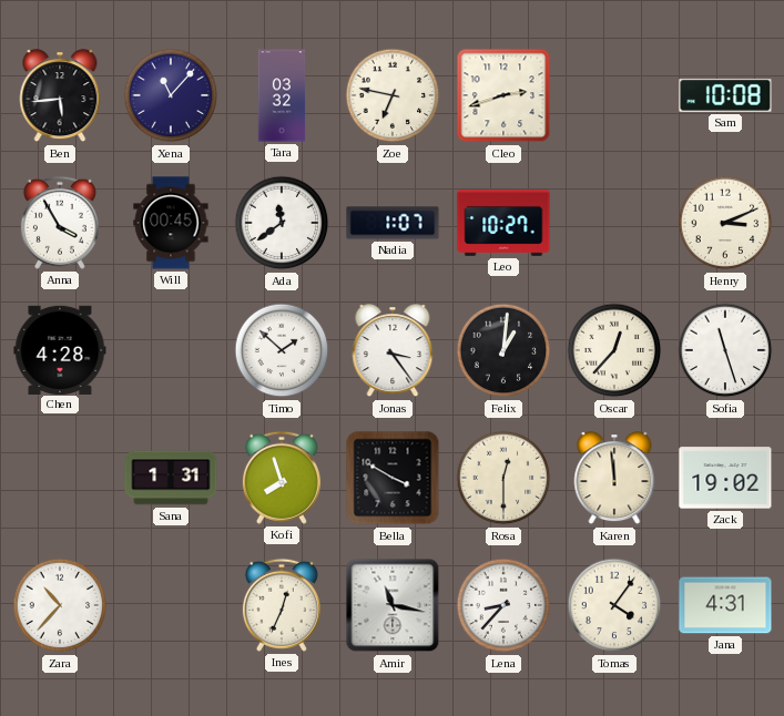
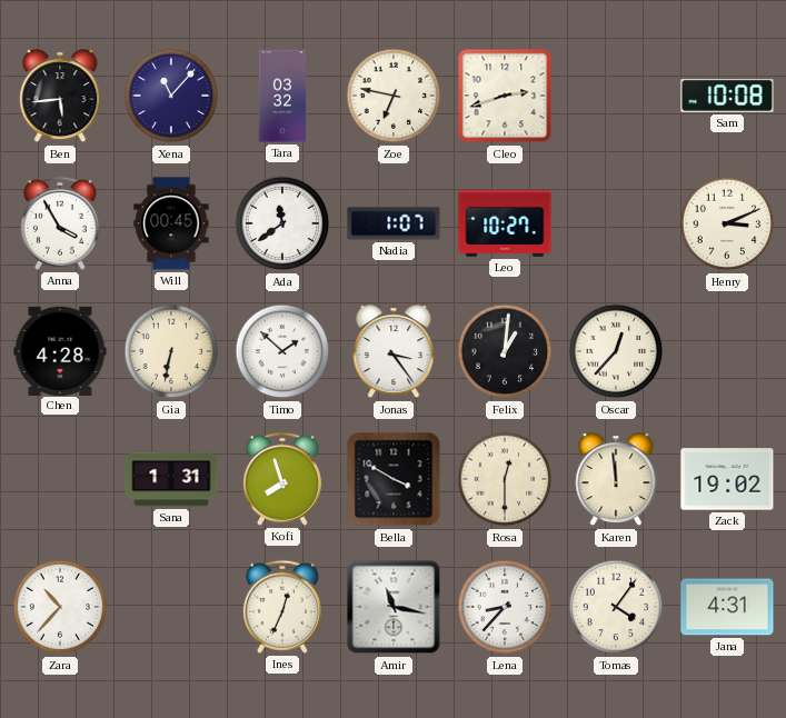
Gia: none -> 6:32 (171, 351)
Sofia: 11:27 -> none (725, 350)
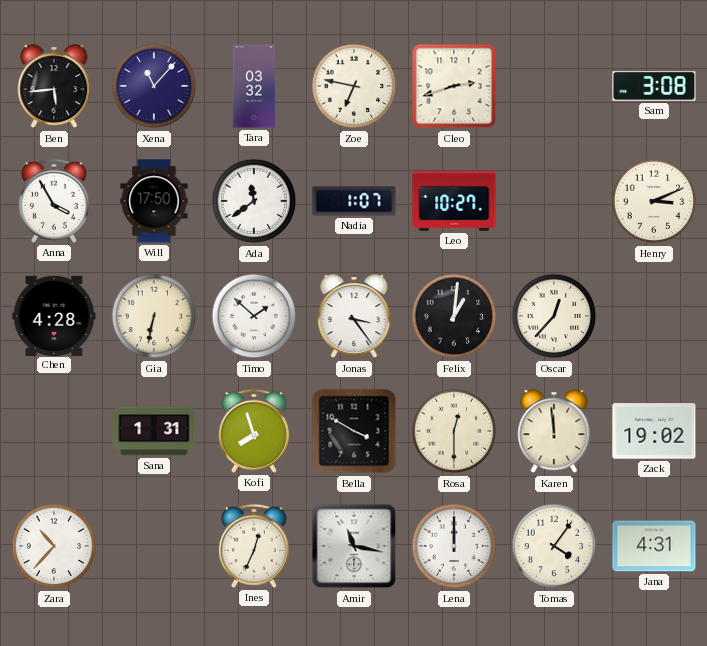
Sam: 10:08 -> 3:08 (654, 87)
Will: 00:45 -> 17:50 (154, 201)
Lena: 8:37 -> 12:00 (454, 546)
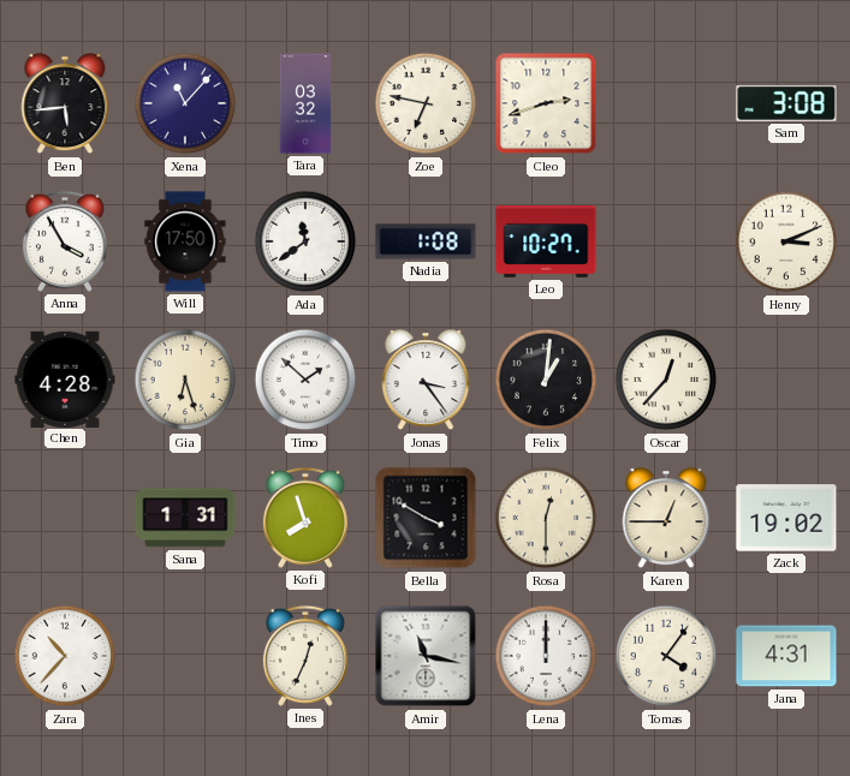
Nadia: 1:07 -> 1:08 (426, 241)
Gia: 6:32 -> 6:27 (185, 380)
Karen: 11:59 -> 12:45 (666, 519)
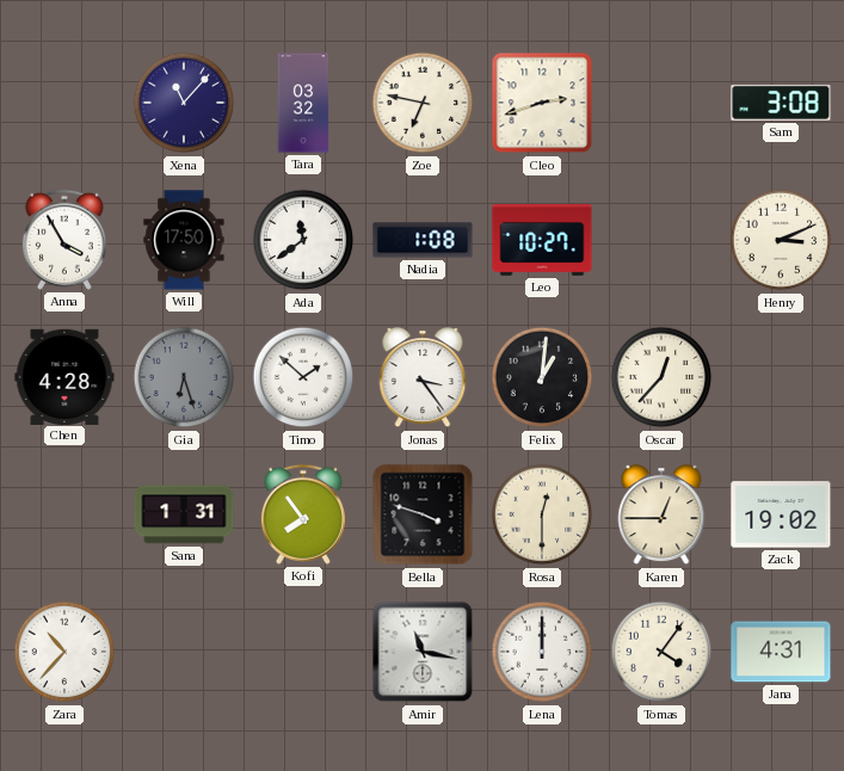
Ben: 5:44 -> none (65, 105)
Gia dial: cream -> grey (184, 377)
Kofi: 7:57 -> 7:54 (303, 514)
Bella: 3:50 -> 3:48 (423, 514)
Ines: 12:34 -> none (305, 656)
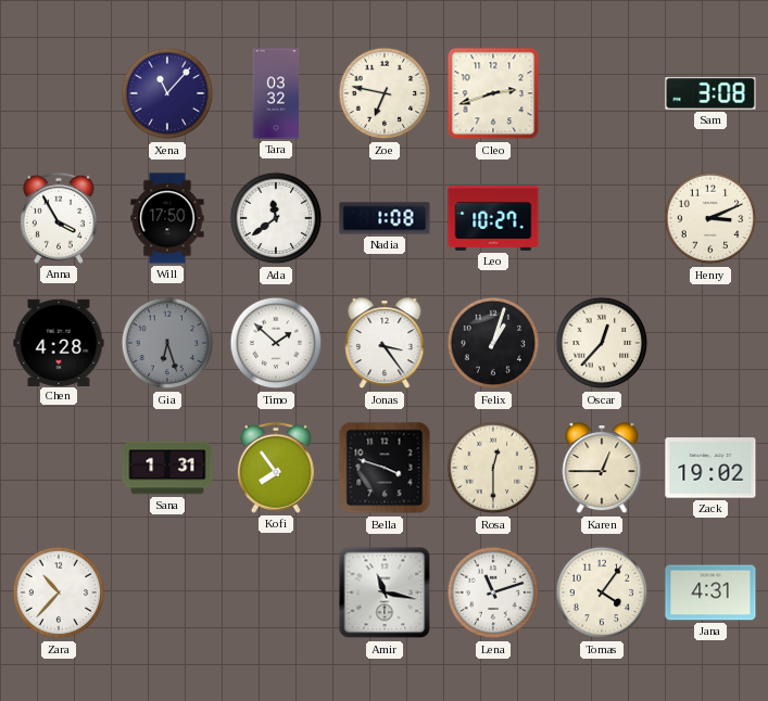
Felix: 1:01 -> 1:03 (493, 343)
Lena: 12:00 -> 11:12 (493, 592)
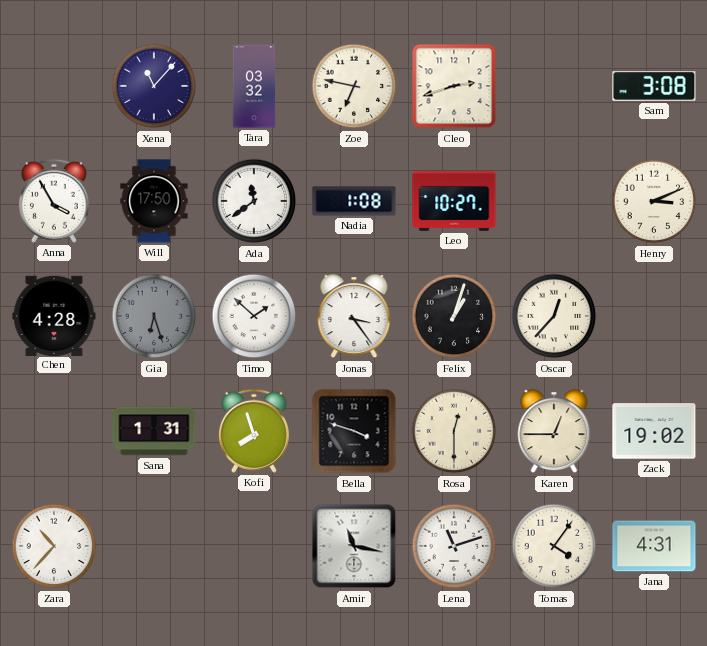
Kofi: 7:54 -> 7:57 (254, 431)
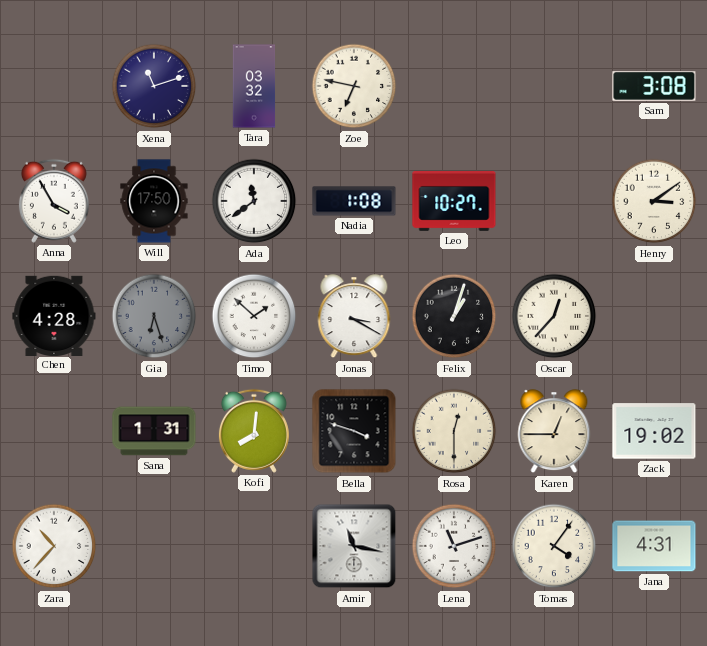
Xena: 11:07 -> 11:12 (154, 86)
Cleo: 2:42 -> none (454, 86)
Henry: 3:11 -> 3:09 (654, 201)
Jonas: 3:24 -> 3:20 (354, 317)
Kofi: 7:57 -> 8:01 (254, 431)
